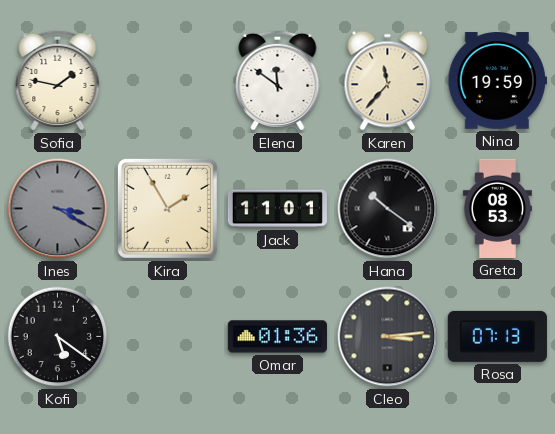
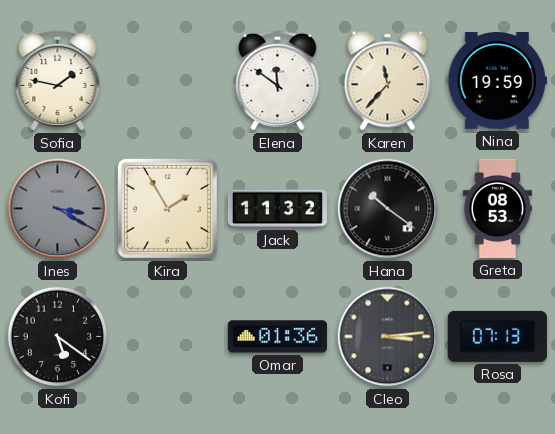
Jack: 11:01 -> 11:32 (277, 209)
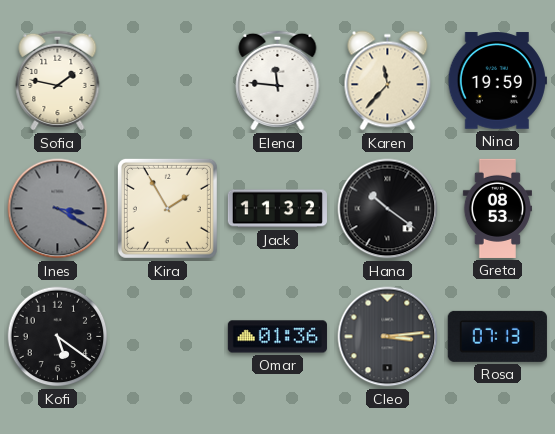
Elena: 11:51 -> 11:46 (278, 80)
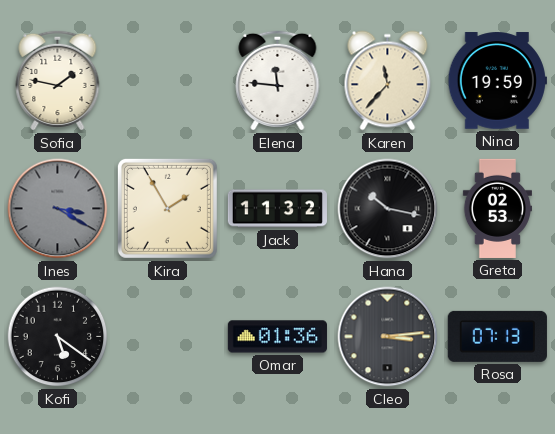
Hana: 10:21 -> 10:17 (388, 209)
Greta: 08:53 -> 02:53 (497, 208)
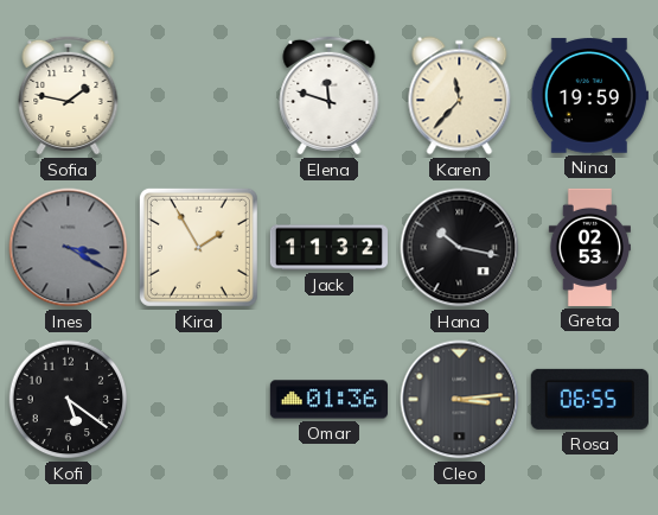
Elena: 11:46 -> 11:48 (330, 95)
Rosa: 07:13 -> 06:55 (589, 399)
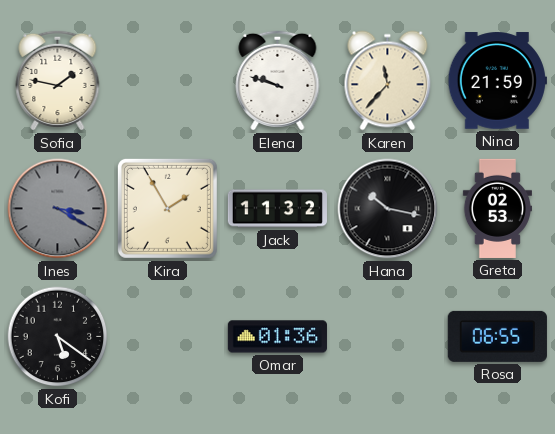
Elena: 11:48 -> 9:48 (278, 80)
Nina: 19:59 -> 21:59 (497, 81)
Cleo: 3:14 -> none (460, 400)
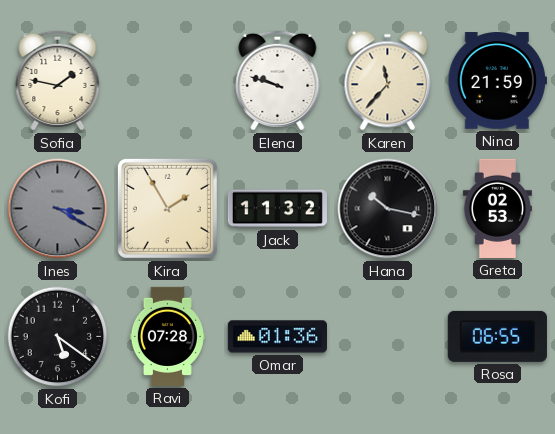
Ravi: none -> 07:28 (167, 336)
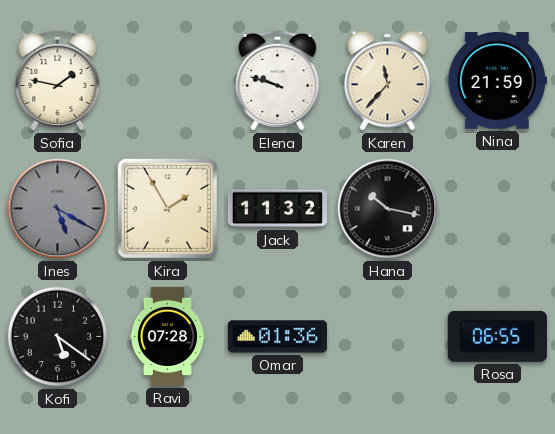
Ines: 3:20 -> 5:20 (58, 209)
Greta: 02:53 -> none (497, 208)
